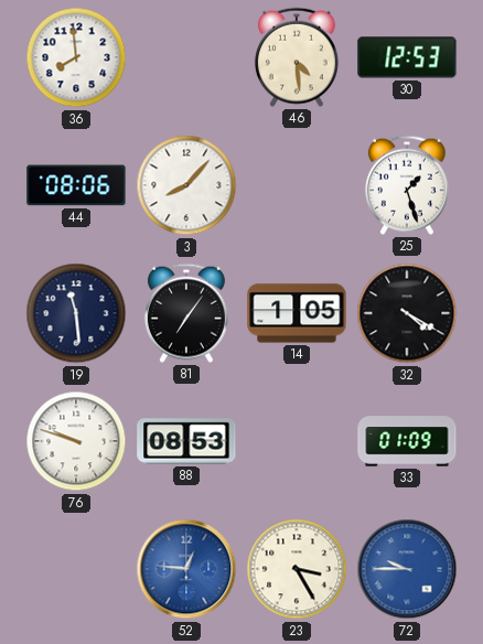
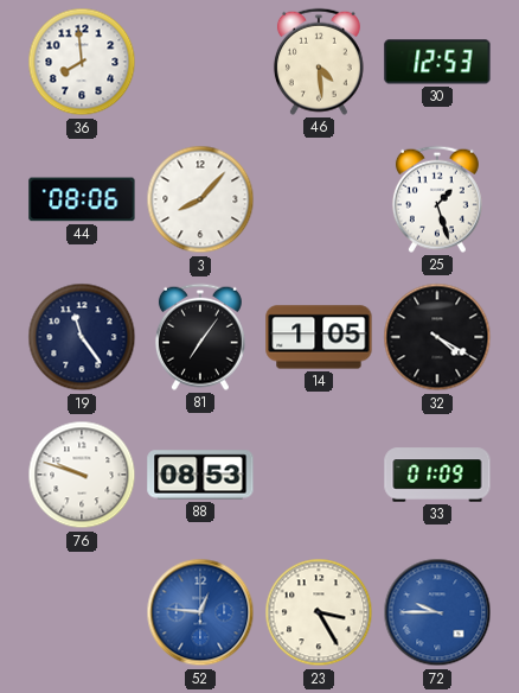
19: 11:29 -> 11:24 (82, 337)
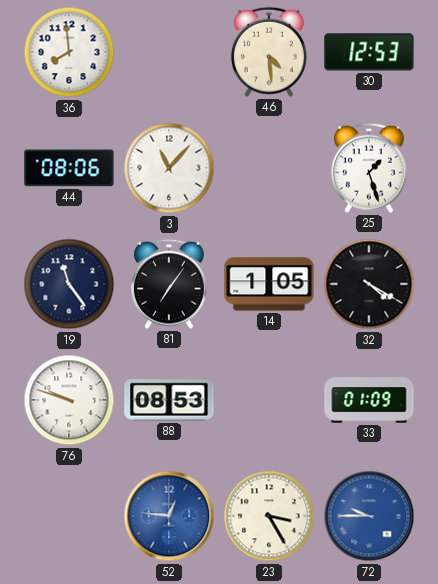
3: 8:07 -> 11:07 (169, 168)
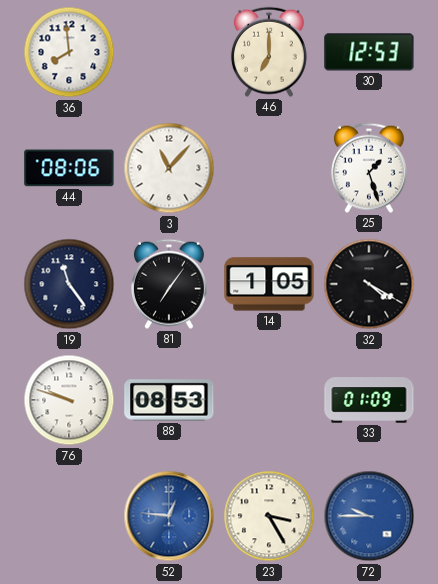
46: 4:29 -> 7:00 (269, 52)
